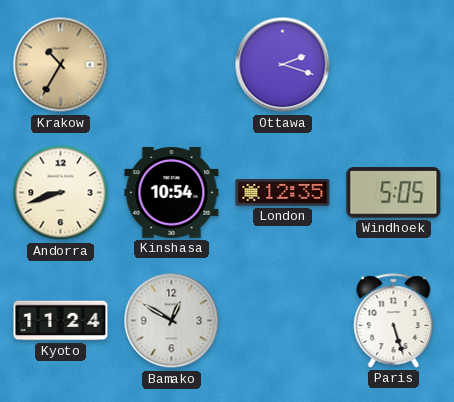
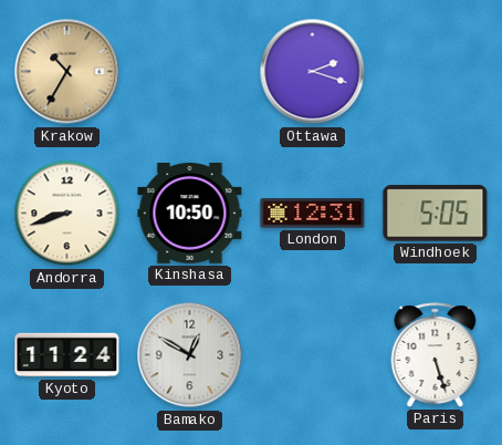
Kinshasa: 10:54 -> 10:50 (190, 214)
London: 12:35 -> 12:31 (313, 214)
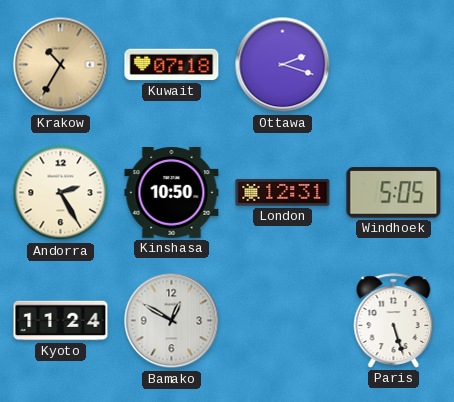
Kuwait: none -> 07:18 (172, 65)
Andorra: 8:42 -> 2:25 (61, 193)
